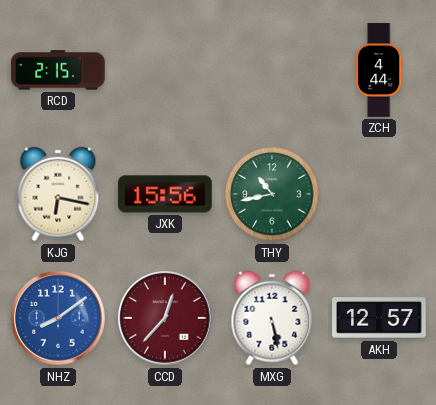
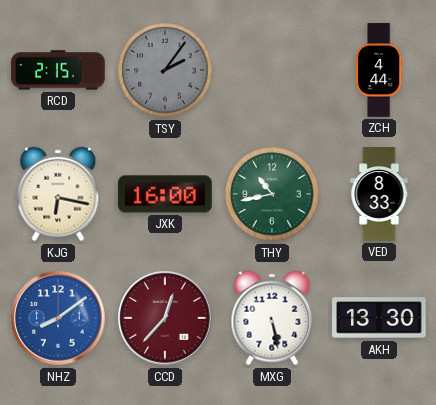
TSY: none -> 2:06 (165, 70)
JXK: 15:56 -> 16:00 (165, 194)
VED: none -> 8:33 (379, 194)
AKH: 12:57 -> 13:30 (379, 318)
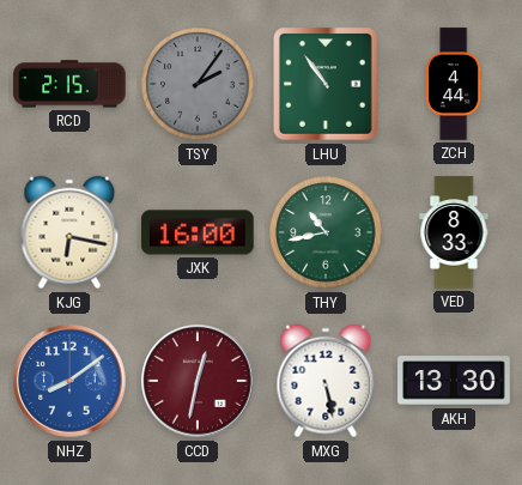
LHU: none -> 10:54 (326, 84)
CCD: 12:37 -> 12:32 (198, 381)
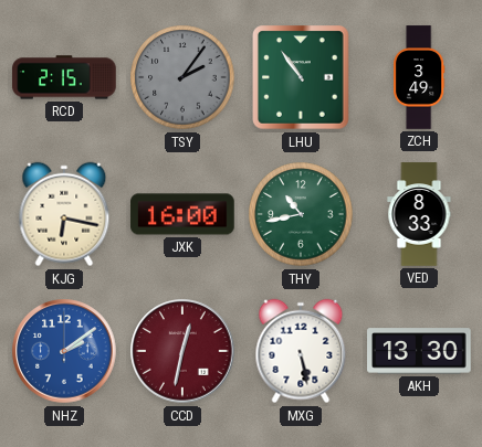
ZCH: 4:44 -> 3:49 (419, 77)
NHZ: 8:09 -> 2:09 (64, 351)
